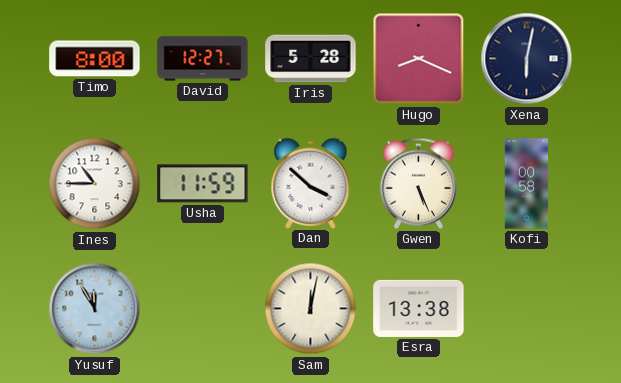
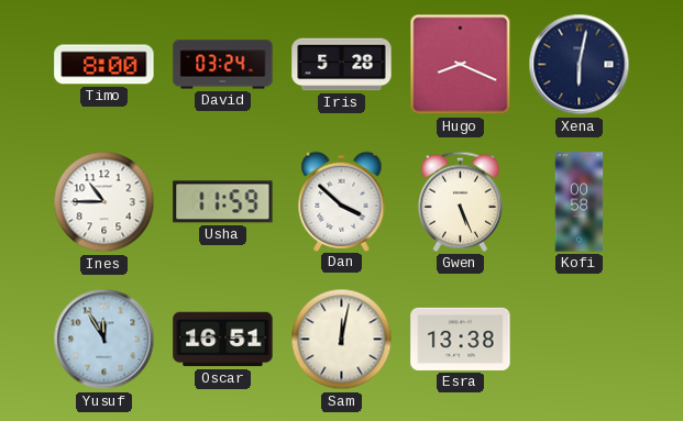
David: 12:27 -> 03:24 (223, 65)
Oscar: none -> 16:51 (223, 340)
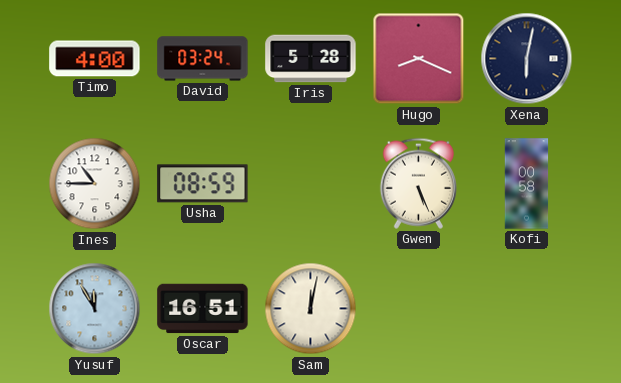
Timo: 8:00 -> 4:00 (95, 59)
Usha: 11:59 -> 08:59 (203, 184)
Dan: 3:52 -> none (342, 201)
Esra: 13:38 -> none (461, 339)
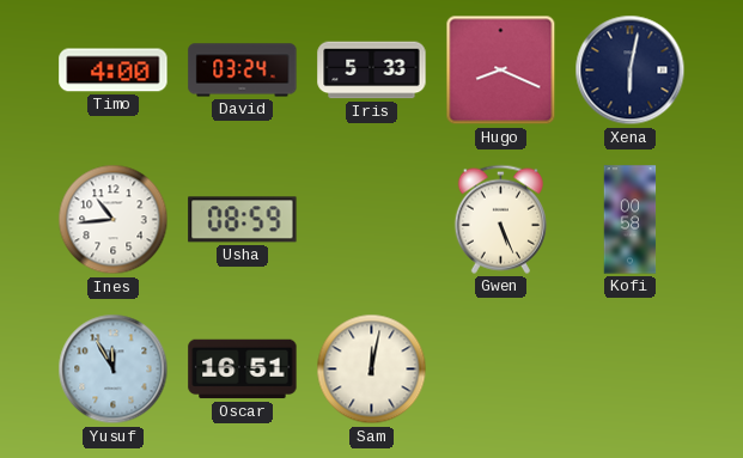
Iris: 5:28 -> 5:33 (372, 71)
Ines: 10:45 -> 10:44 (114, 220)
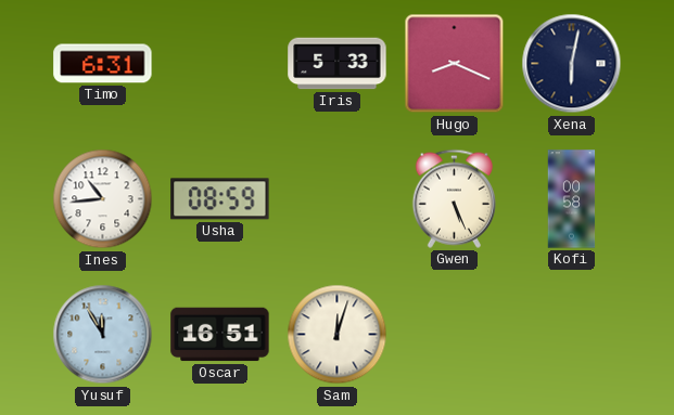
Timo: 4:00 -> 6:31 (103, 64)
David: 03:24 -> none (243, 71)
Sam: 12:02 -> 12:03 (338, 335)
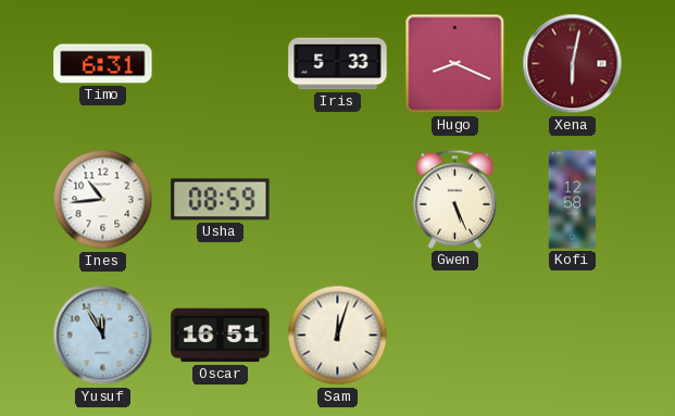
Xena dial: navy -> burgundy (573, 64)
Kofi: 00:58 -> 12:58 (573, 200)
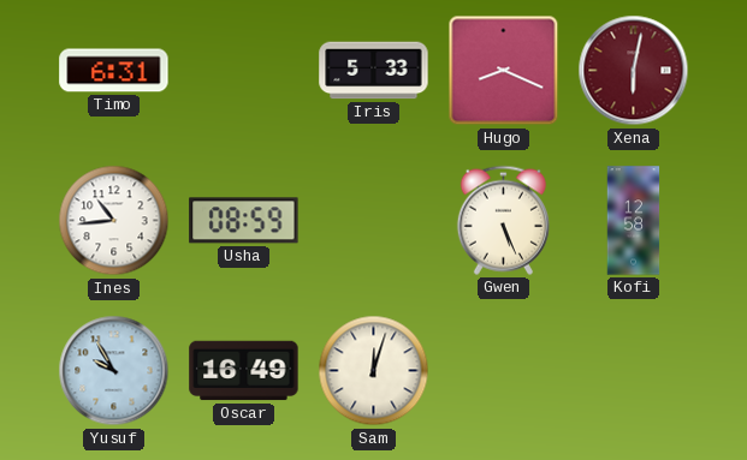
Yusuf: 11:55 -> 9:55 (114, 371)
Oscar: 16:51 -> 16:49 (244, 371)
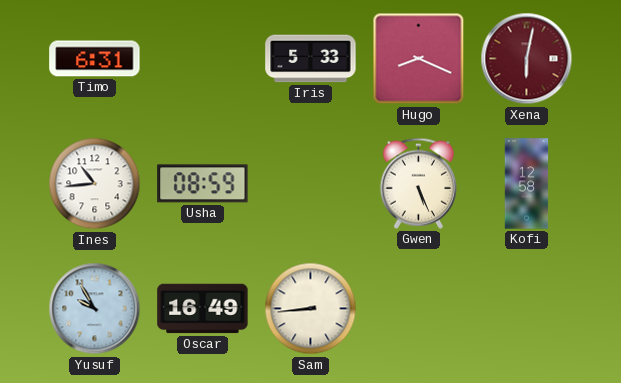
Sam: 12:03 -> 8:44 (311, 309)
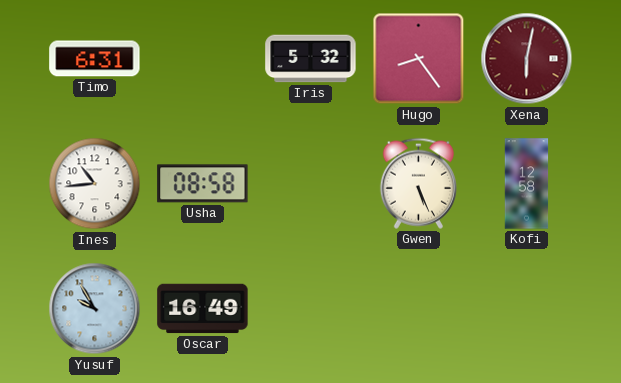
Iris: 5:33 -> 5:32 (311, 59)
Hugo: 8:19 -> 8:24 (419, 59)
Usha: 08:59 -> 08:58 (203, 184)
Sam: 8:44 -> none (311, 309)
